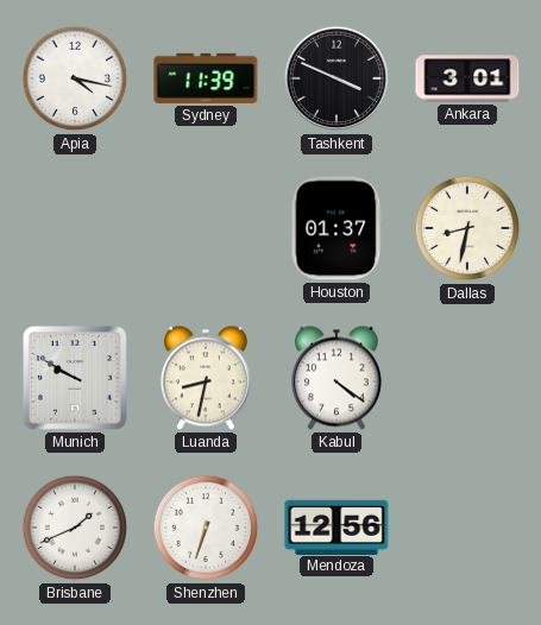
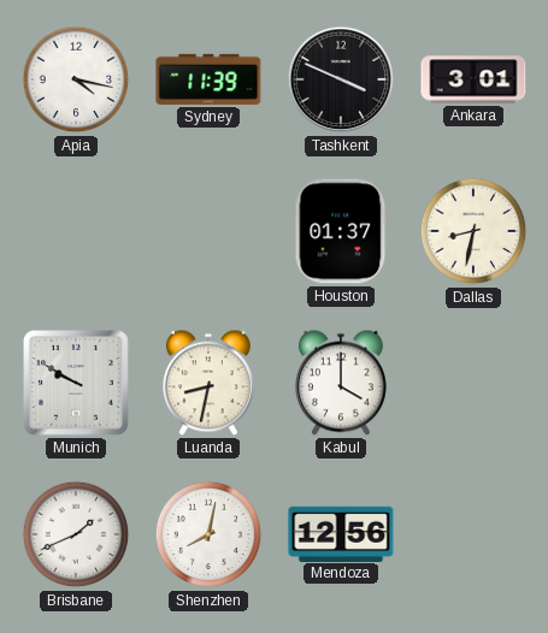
Kabul: 4:21 -> 4:00 (341, 383)
Shenzhen: 6:33 -> 8:02 (208, 534)
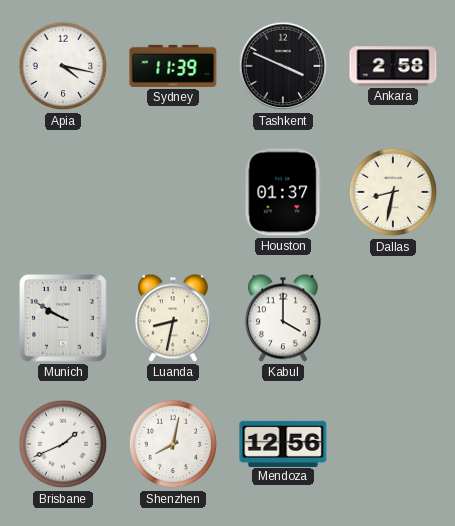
Ankara: 3:01 -> 2:58 (393, 66)
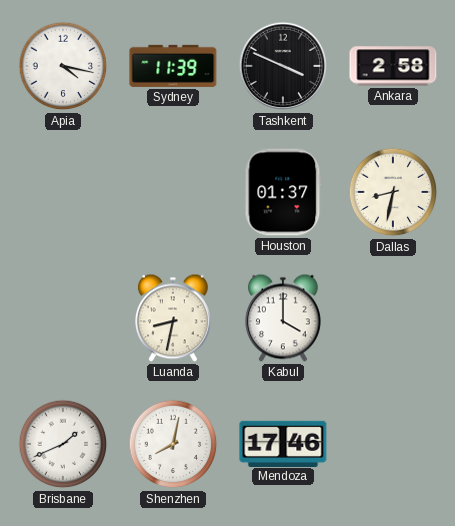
Munich: 9:50 -> none (64, 319)
Mendoza: 12:56 -> 17:46 (283, 443)
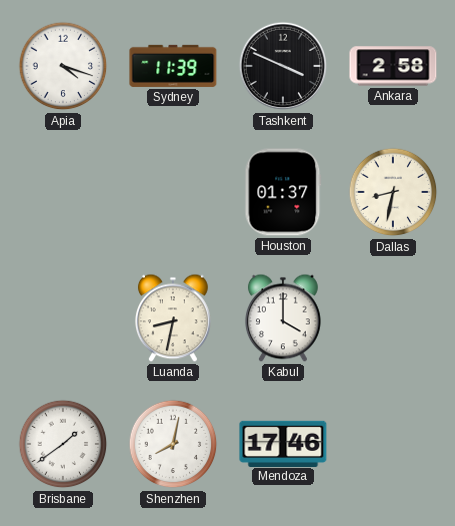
Apia: 4:17 -> 4:18 (63, 66)
Brisbane: 1:41 -> 1:39 (63, 444)
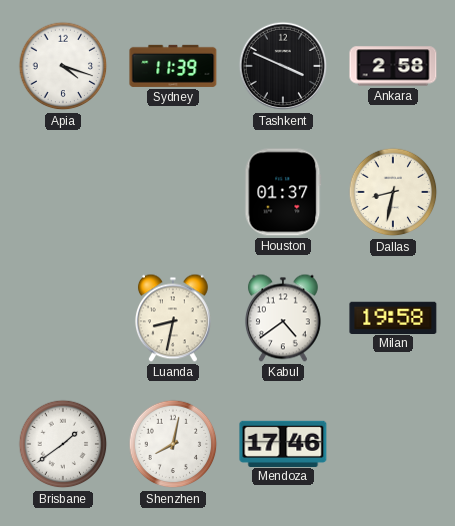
Kabul: 4:00 -> 4:39 (283, 318)
Milan: none -> 19:58 (393, 317)
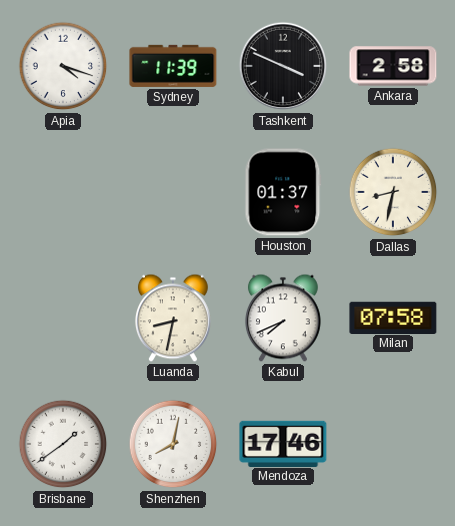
Kabul: 4:39 -> 7:41 (283, 318)
Milan: 19:58 -> 07:58 (393, 317)
